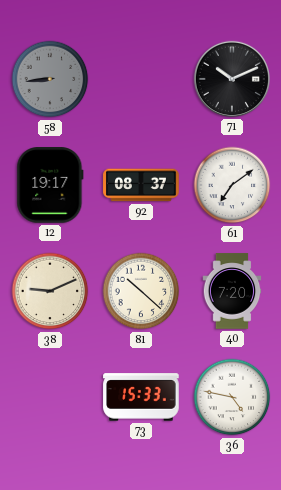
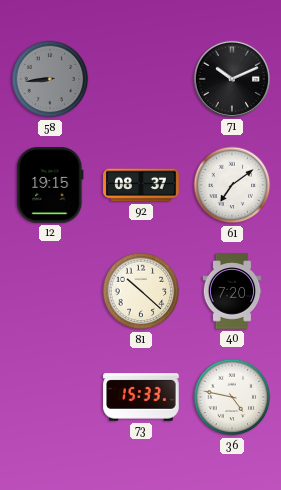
12: 19:17 -> 19:15 (50, 185)
38: 9:11 -> none (50, 291)
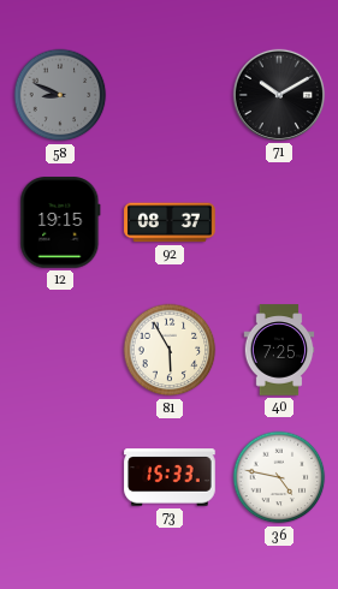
58: 8:44 -> 8:49 (60, 95)
71: 10:11 -> 10:10 (279, 95)
61: 7:09 -> none (232, 185)
81: 10:22 -> 5:55 (170, 350)
40: 7:20 -> 7:25 (279, 350)
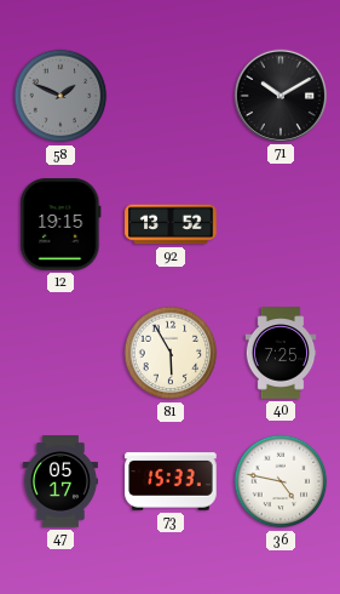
58: 8:49 -> 1:49 (60, 96)
92: 08:37 -> 13:52 (171, 224)
47: none -> 05:17 (60, 481)
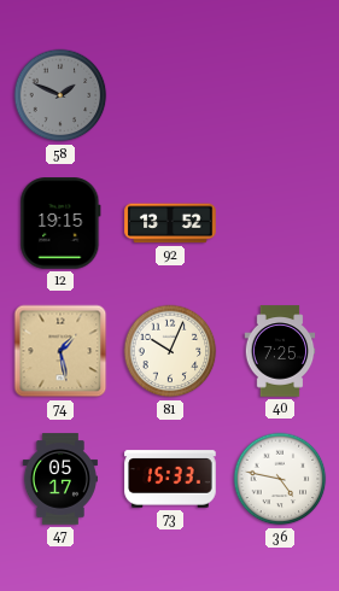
71: 10:10 -> none (281, 96)
74: none -> 1:28 (60, 351)
81: 5:55 -> 10:04 (170, 351)
